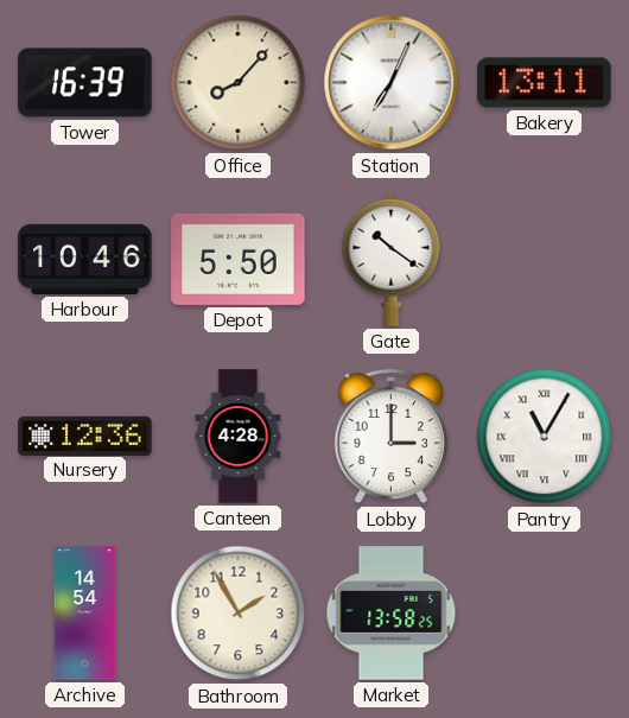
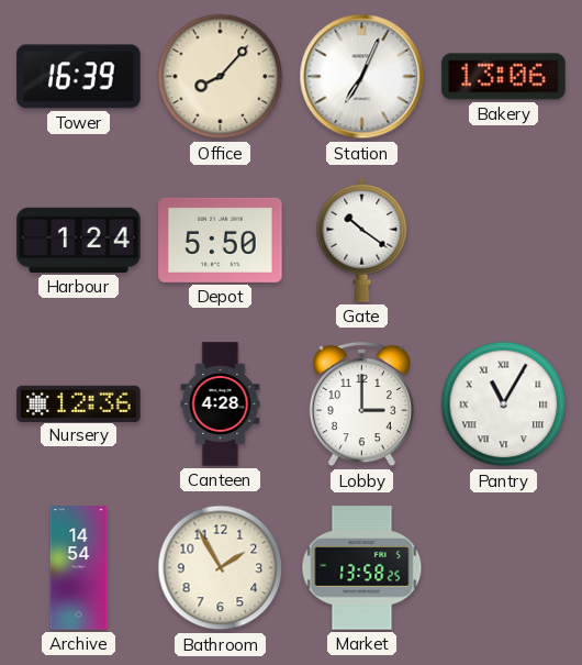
Bakery: 13:11 -> 13:06 (504, 77)
Harbour: 10:46 -> 1:24 (79, 240)
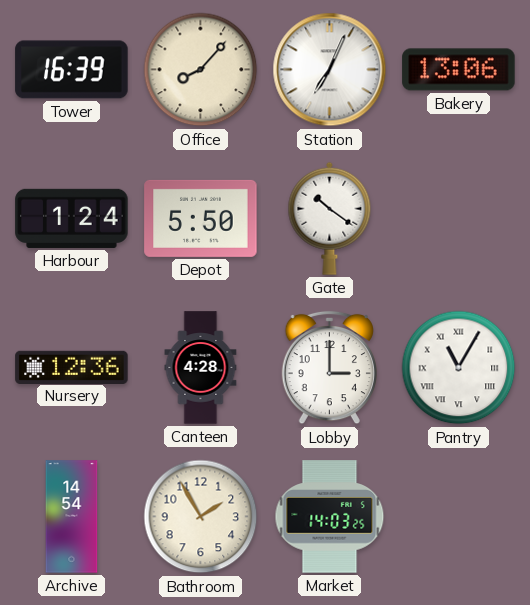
Market: 13:58 -> 14:03 (330, 517)
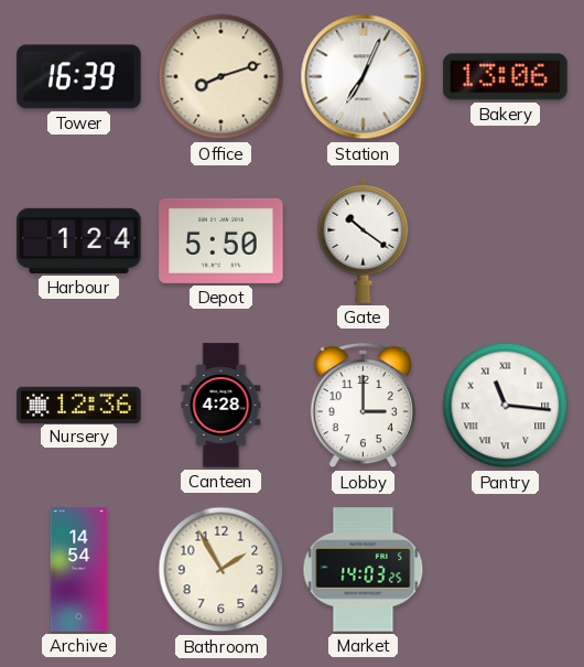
Office: 8:07 -> 8:12 (221, 77)
Pantry: 11:05 -> 11:16 (506, 406)
